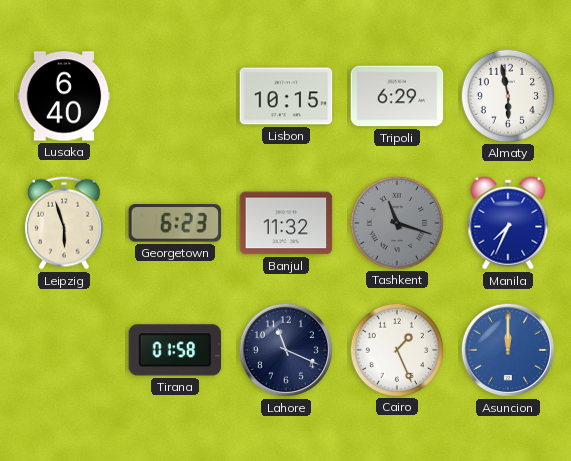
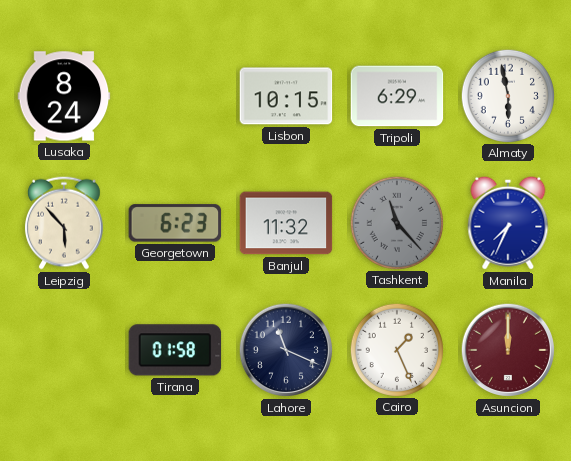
Lusaka: 6:40 -> 8:24 (64, 96)
Leipzig: 5:57 -> 5:53 (64, 223)
Tashkent: 11:18 -> 11:23 (396, 222)
Asuncion dial: blue -> burgundy (508, 350)
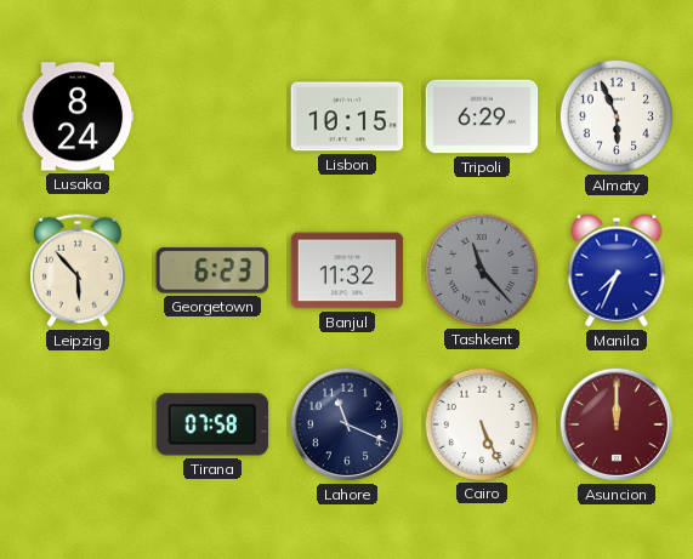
Almaty: 5:58 -> 5:56 (615, 115)
Tirana: 01:58 -> 07:58 (212, 424)
Cairo: 1:26 -> 5:26 (481, 423)
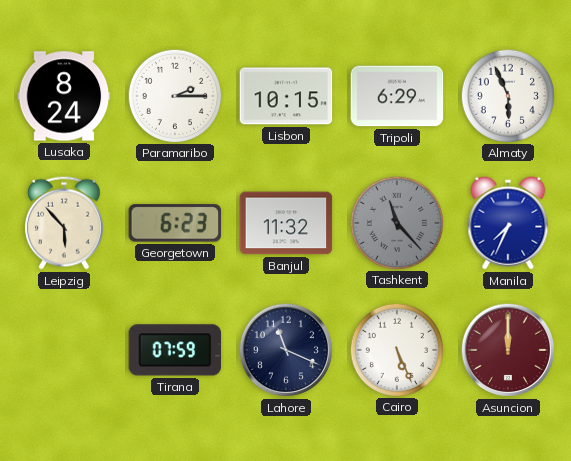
Paramaribo: none -> 2:15 (174, 95)
Tirana: 07:58 -> 07:59 (175, 350)
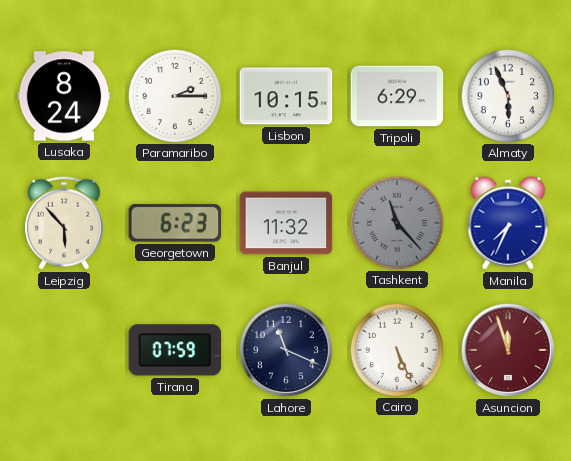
Asuncion: 12:00 -> 11:57 (508, 350)
